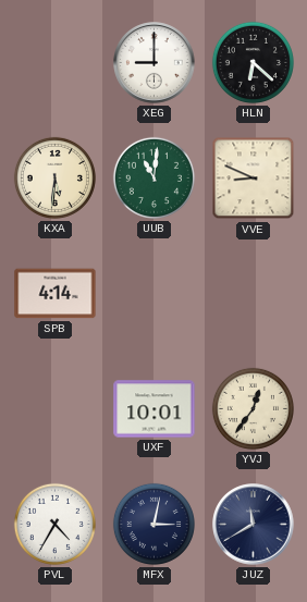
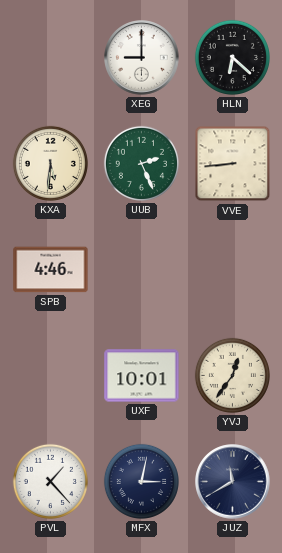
UUB: 11:01 -> 2:26 (141, 163)
VVE: 8:49 -> 8:44 (233, 164)
SPB: 4:14 -> 4:46 (51, 270)
PVL: 4:35 -> 1:23 (50, 481)
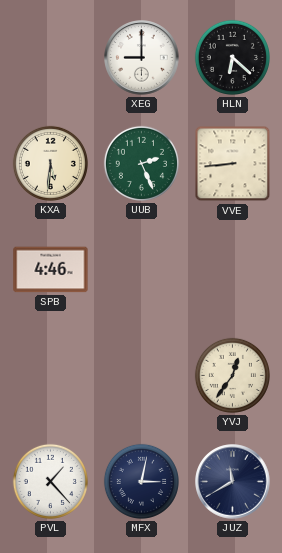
UXF: 10:01 -> none (142, 376)
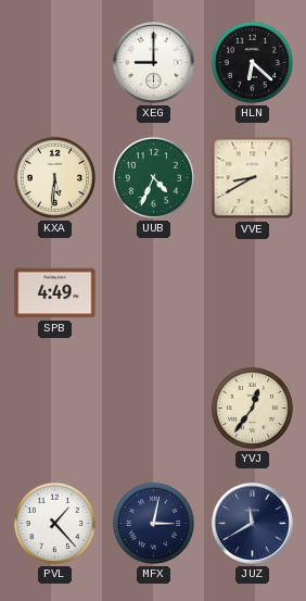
UUB: 2:26 -> 4:34 (153, 177)
VVE: 8:44 -> 8:40 (253, 178)
SPB: 4:46 -> 4:49 (55, 293)
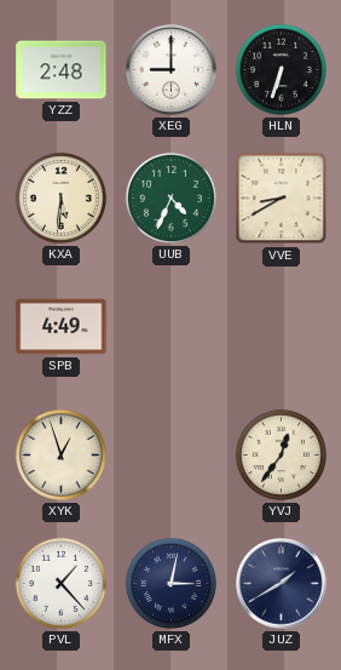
YZZ: none -> 2:48 (62, 70)
HLN: 6:22 -> 6:33 (281, 69)
XYK: none -> 12:57 (60, 454)
JUZ: 11:40 -> 1:40 (282, 584)
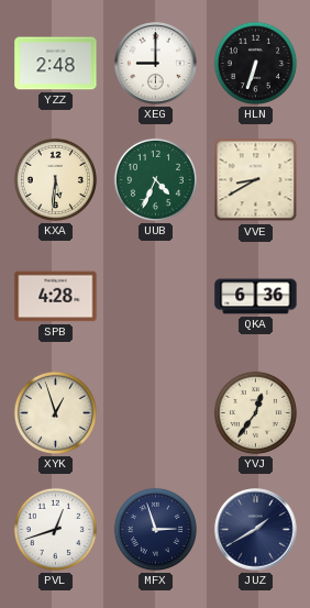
SPB: 4:49 -> 4:28 (56, 297)
QKA: none -> 6:36 (256, 297)
PVL: 1:23 -> 12:42 (55, 529)
MFX: 3:02 -> 2:57 (155, 529)
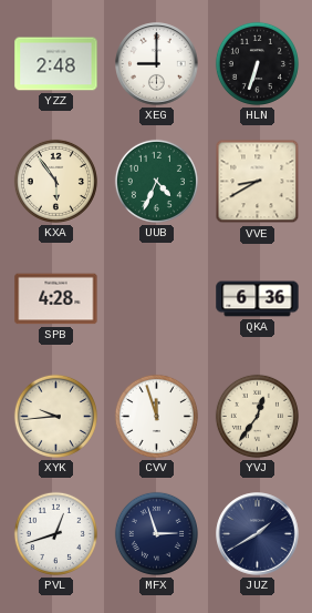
KXA: 5:31 -> 5:54 (55, 181)
XYK: 12:57 -> 9:44 (55, 416)
CVV: none -> 11:57 (156, 416)
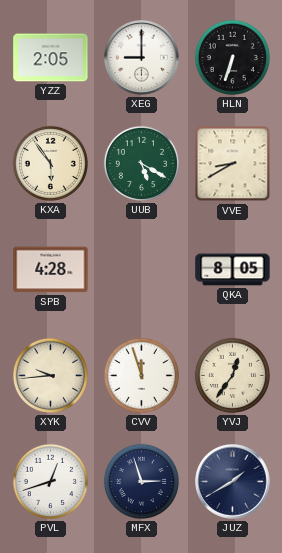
YZZ: 2:48 -> 2:05 (51, 58)
UUB: 4:34 -> 5:20 (141, 163)
QKA: 6:36 -> 8:05 (233, 270)
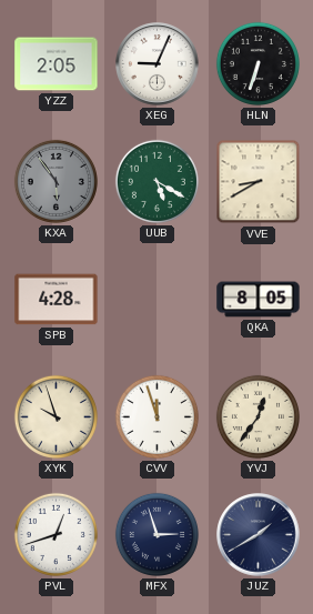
XEG: 9:00 -> 9:04 (158, 64)
KXA dial: cream -> grey (55, 181)
XYK: 9:44 -> 9:57 (55, 416)
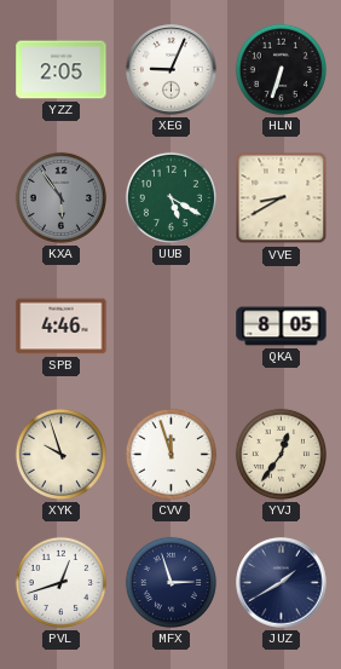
SPB: 4:28 -> 4:46 (62, 327)
